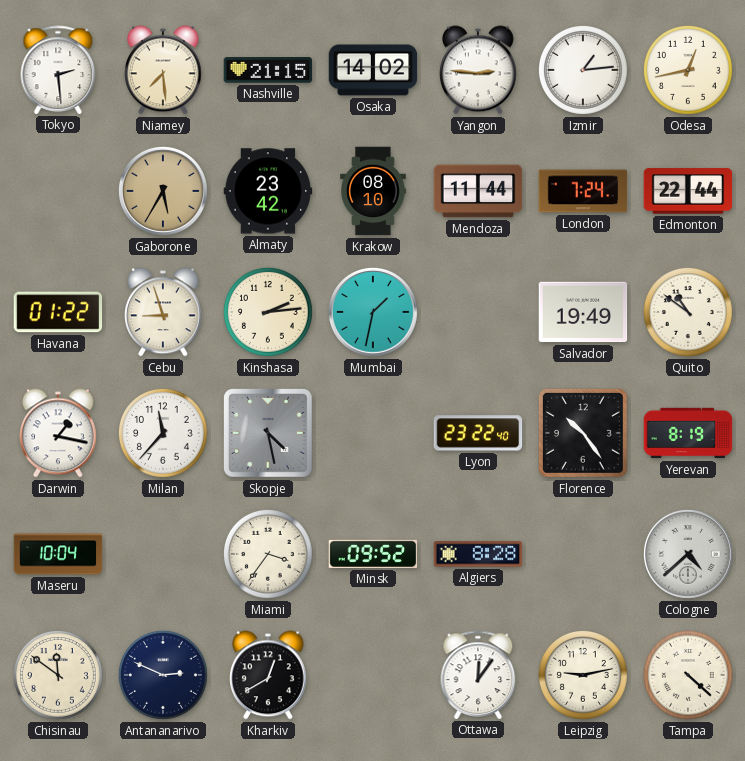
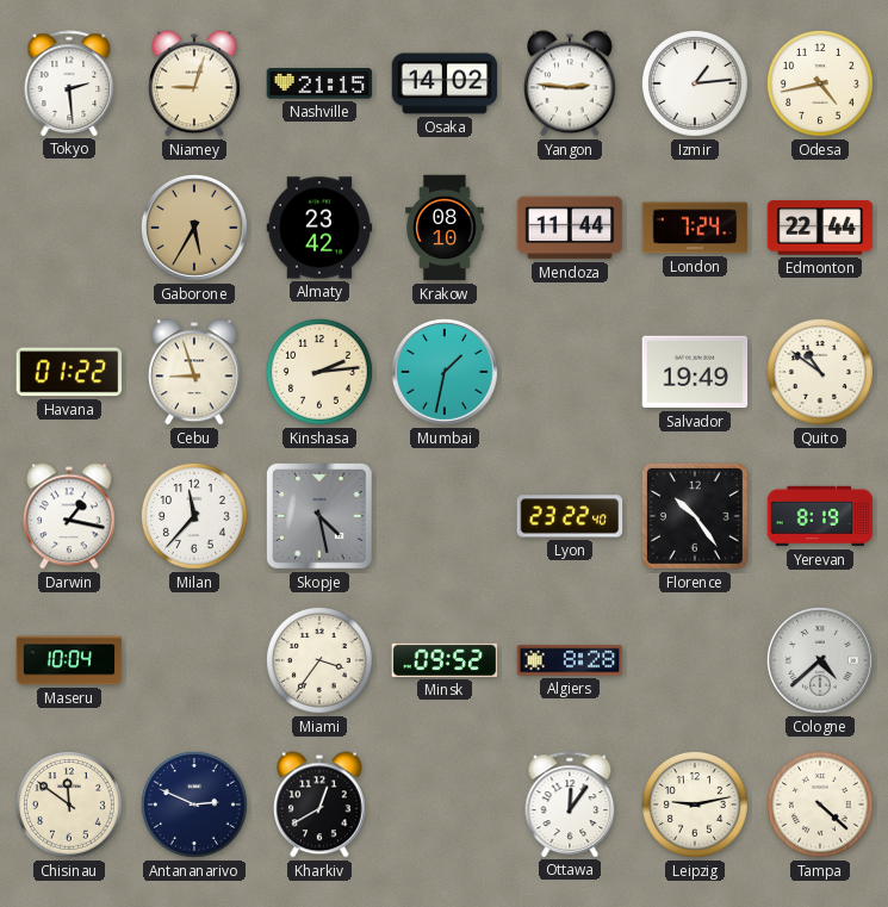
Niamey: 7:29 -> 9:03 (195, 83)
Odesa: 12:43 -> 4:43 (820, 83)
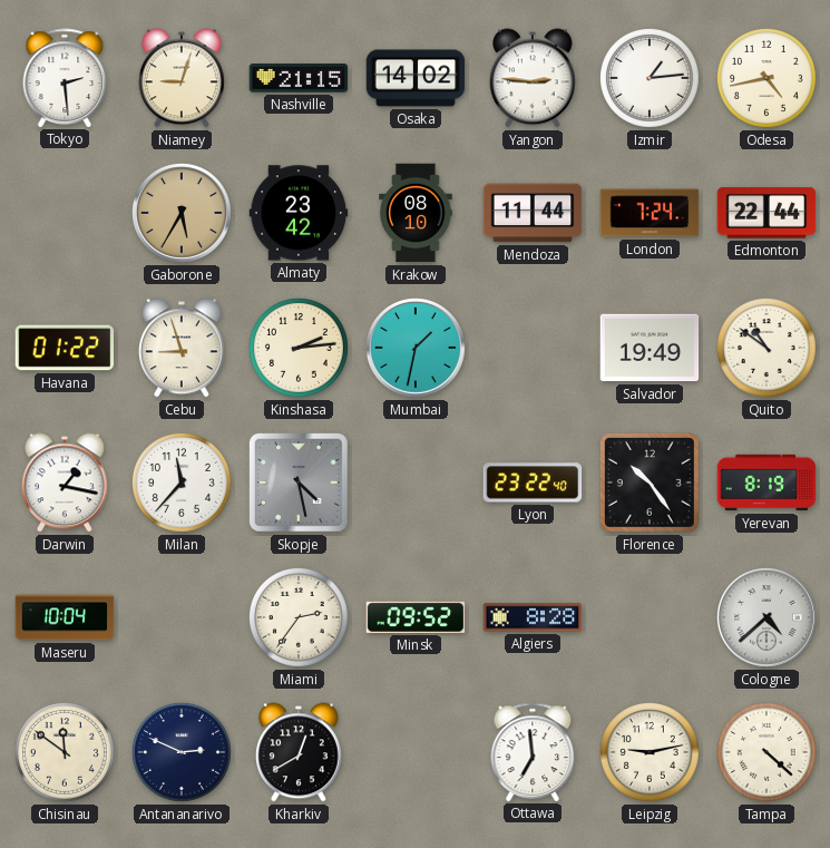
Miami: 3:36 -> 2:36 (299, 617)
Ottawa: 12:06 -> 6:59 (533, 752)
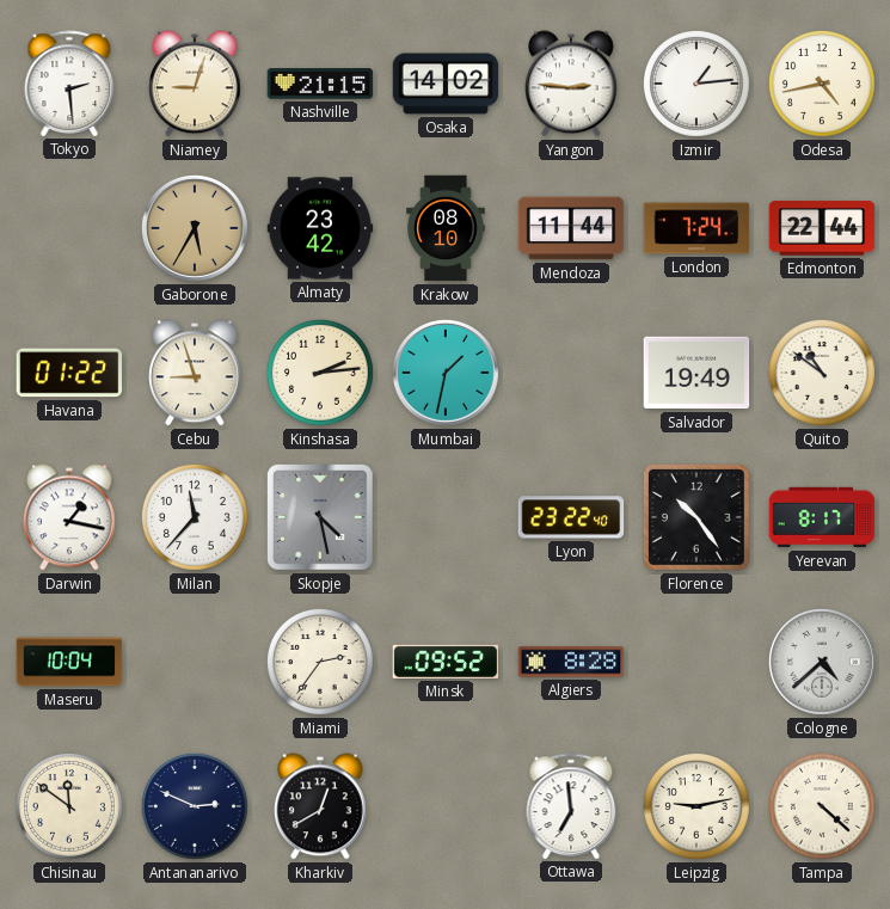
Yerevan: 8:19 -> 8:17 (822, 517)
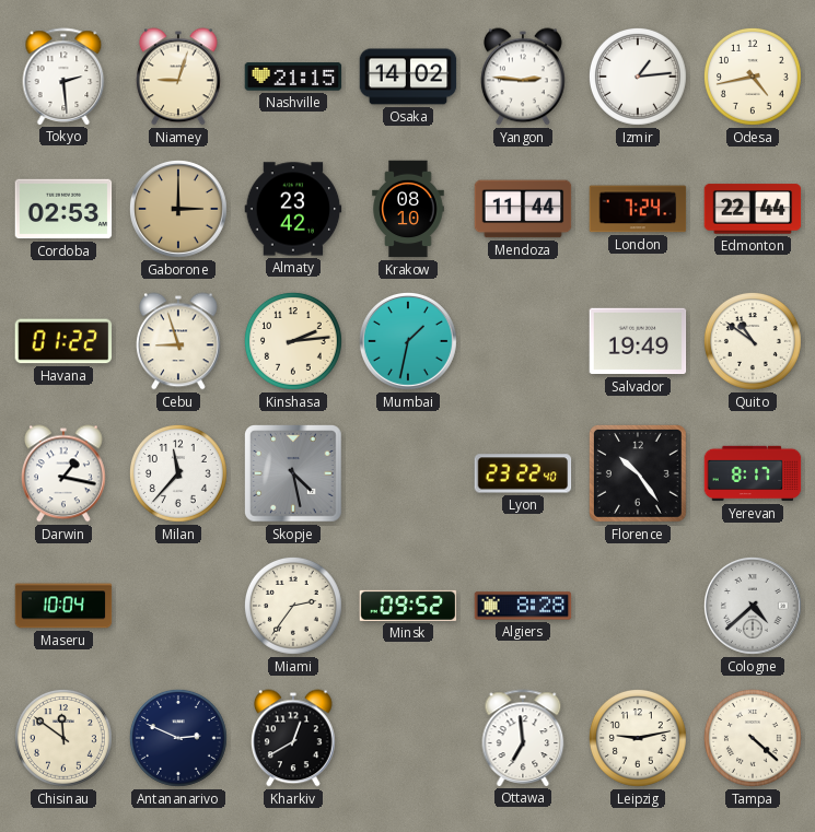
Cordoba: none -> 02:53 (63, 209)
Gaborone: 5:35 -> 3:00 (179, 210)
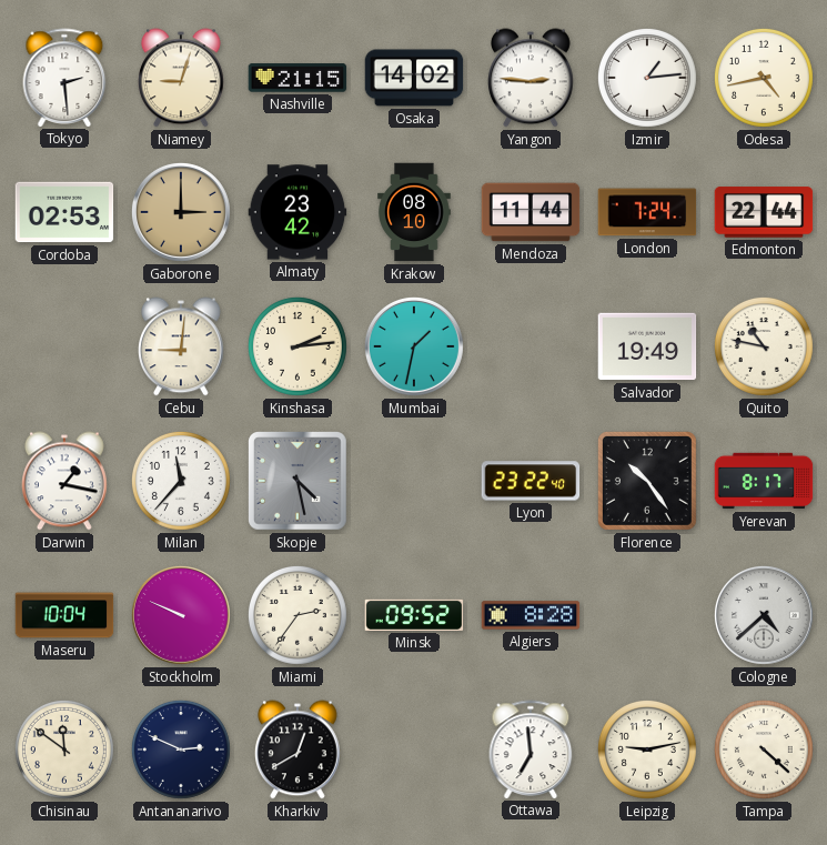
Havana: 01:22 -> none (63, 341)
Cebu: 8:57 -> 9:01 (182, 346)
Quito: 10:51 -> 10:47 (764, 346)
Stockholm: none -> 9:49 (182, 616)
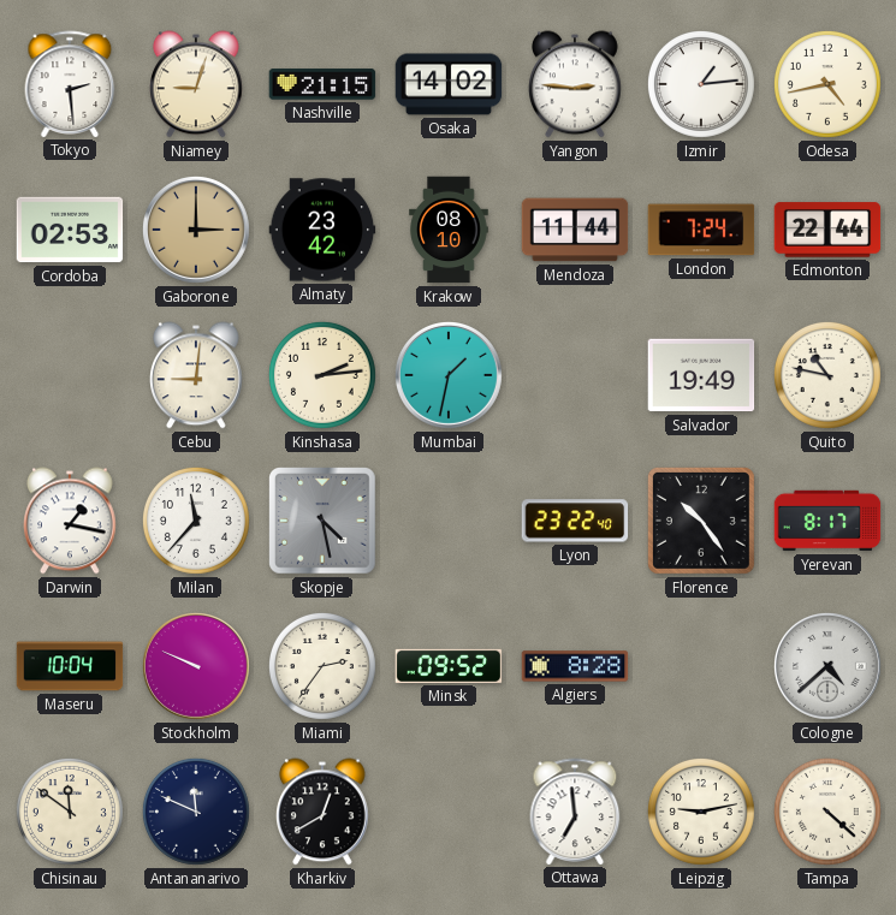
Antananarivo: 2:49 -> 11:49 (196, 812)
